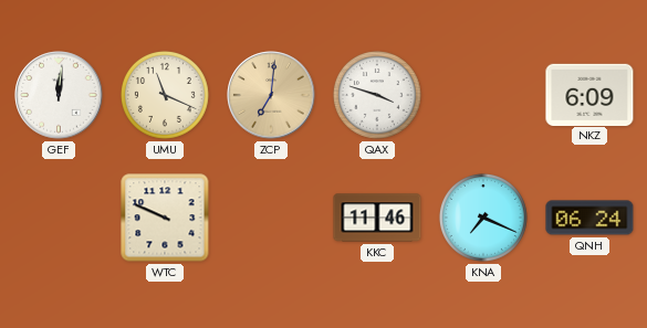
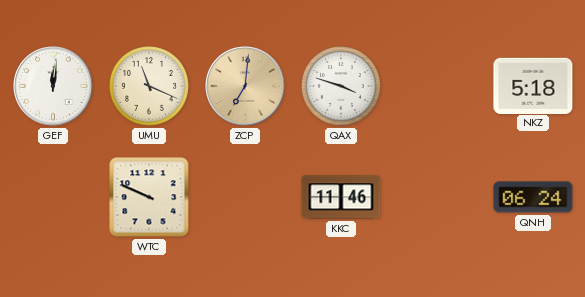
NKZ: 6:09 -> 5:18 (533, 85)
KNA: 7:19 -> none (483, 218)
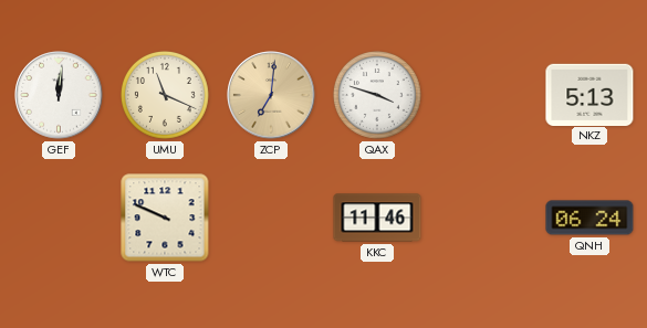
NKZ: 5:18 -> 5:13 (589, 94)
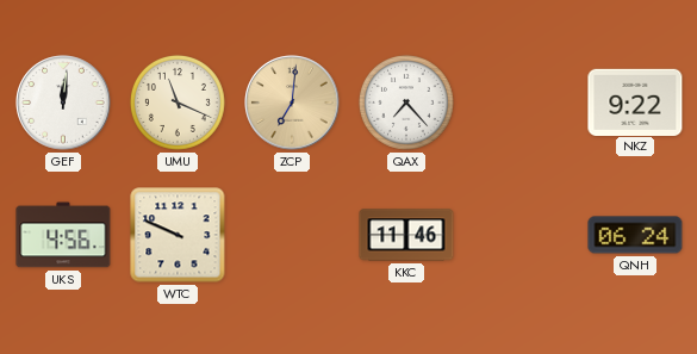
QAX: 3:48 -> 7:23 (406, 103)
NKZ: 5:13 -> 9:22 (635, 101)
UKS: none -> 4:56 (63, 235)
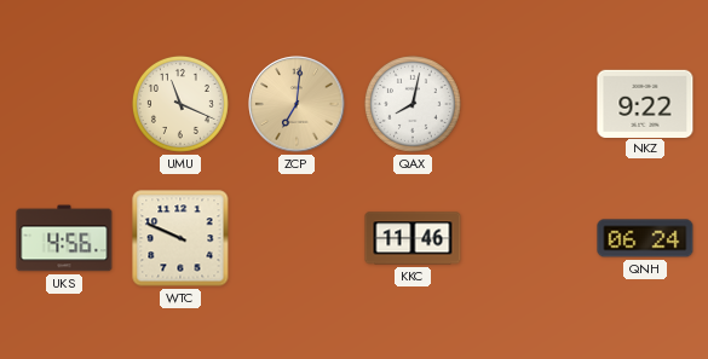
GEF: 12:01 -> none (63, 103)
QAX: 7:23 -> 8:02 (413, 104)
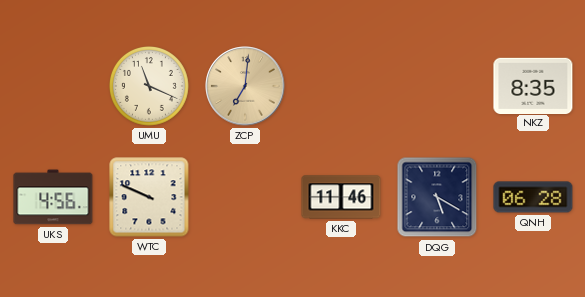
QAX: 8:02 -> none (413, 104)
NKZ: 9:22 -> 8:35 (533, 85)
DQG: none -> 5:20 (437, 197)
QNH: 06:24 -> 06:28 (533, 197)
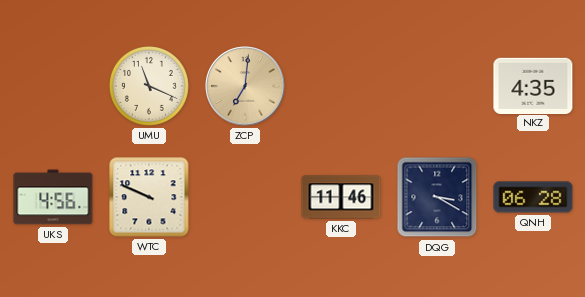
NKZ: 8:35 -> 4:35 (533, 85)
DQG: 5:20 -> 3:20 (437, 197)
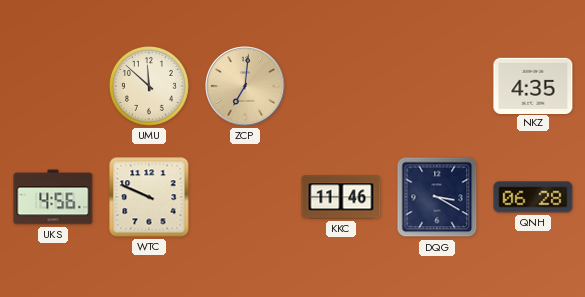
UMU: 11:19 -> 11:52 (149, 86)
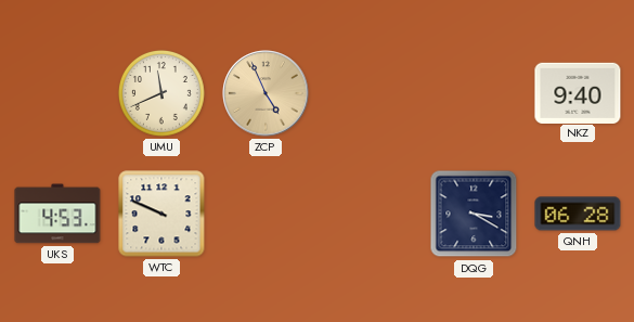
UMU: 11:52 -> 11:41 (161, 93)
ZCP: 7:01 -> 4:56 (266, 93)
NKZ: 4:35 -> 9:40 (578, 92)
UKS: 4:56 -> 4:53 (57, 214)
KKC: 11:46 -> none (341, 197)
